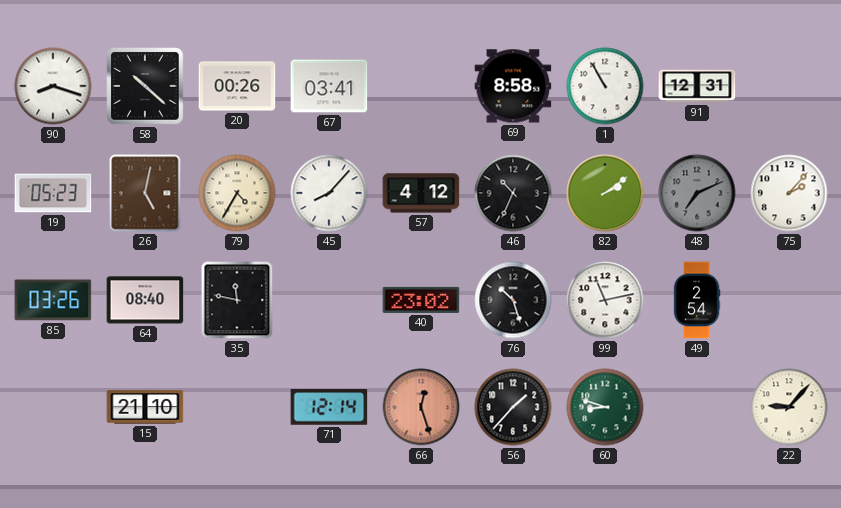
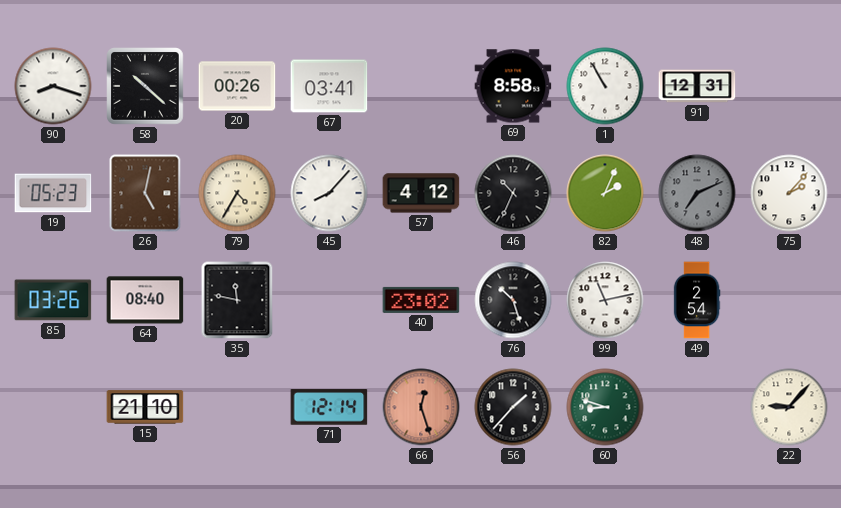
82: 2:09 -> 2:04 (605, 193)
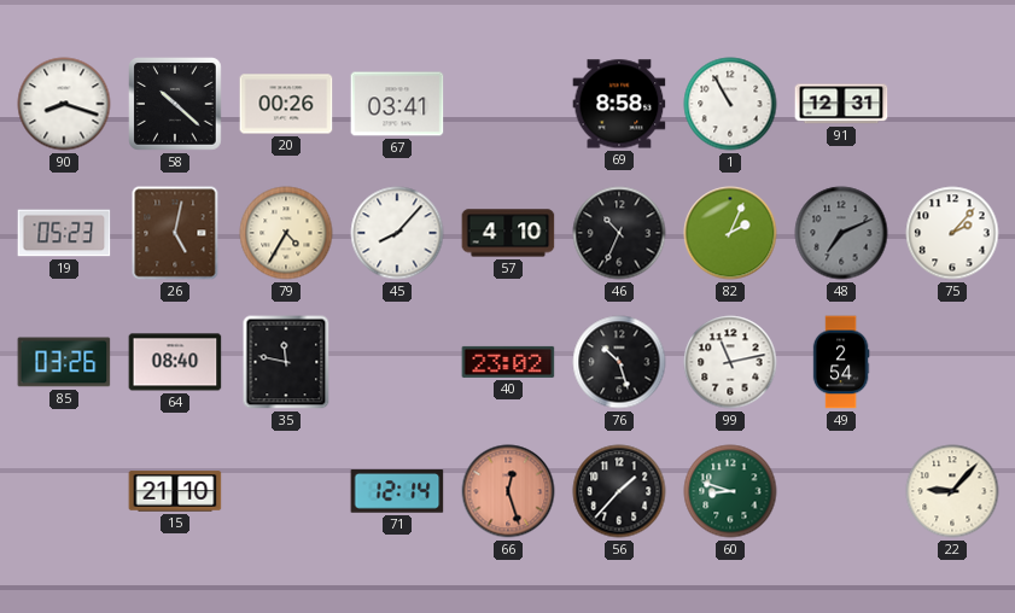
57: 4:12 -> 4:10 (508, 233)
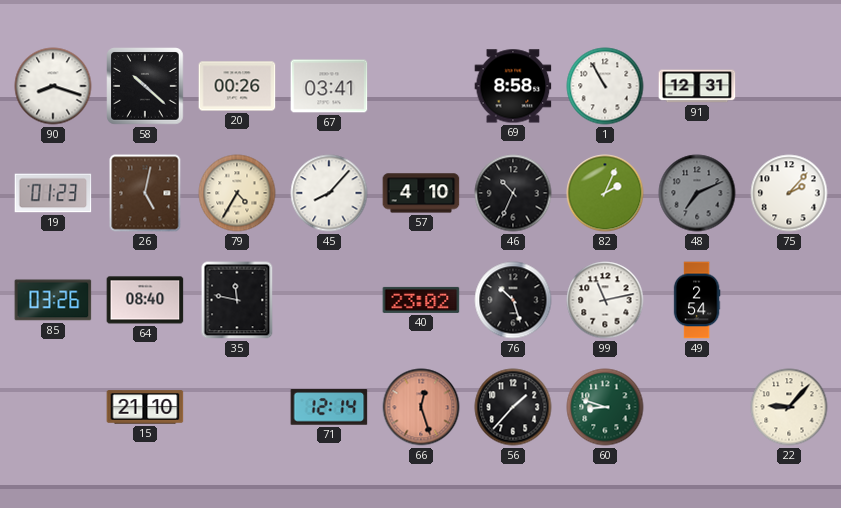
19: 05:23 -> 01:23 (53, 193)
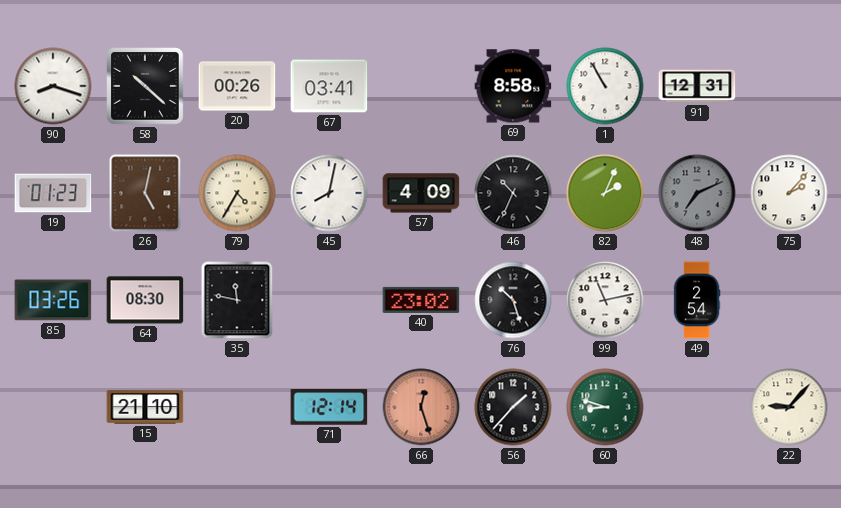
45: 8:07 -> 8:02 (329, 193)
57: 4:10 -> 4:09 (421, 193)
64: 08:40 -> 08:30 (145, 300)
